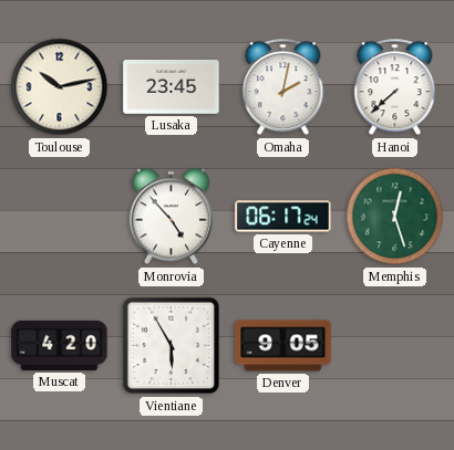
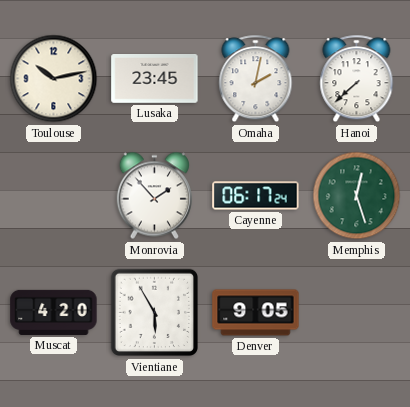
Monrovia: 4:53 -> 1:53 (154, 196)
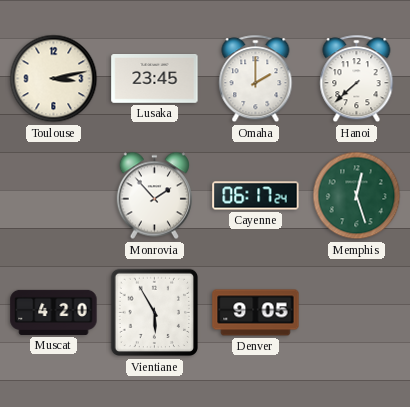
Toulouse: 10:13 -> 3:13 (54, 79)
Omaha: 2:02 -> 2:00 (256, 79)
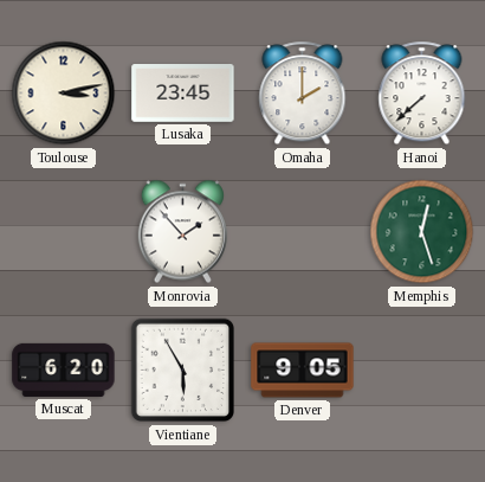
Cayenne: 06:17 -> none (256, 196)
Muscat: 4:20 -> 6:20 (64, 369)
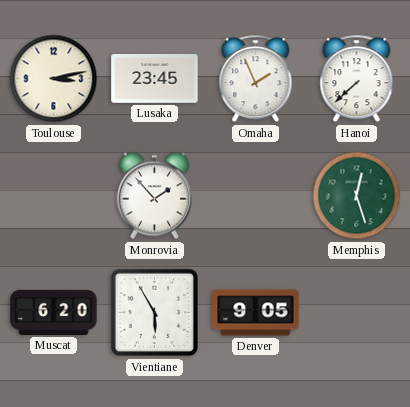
Omaha: 2:00 -> 1:56 (256, 79)
